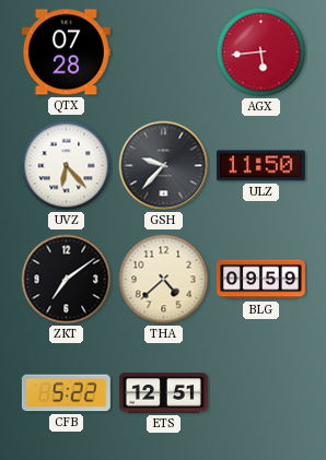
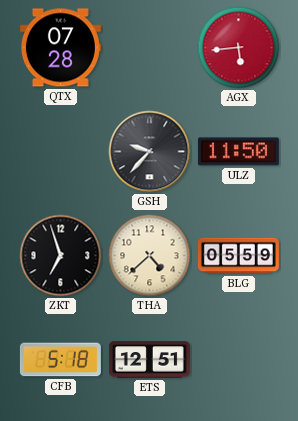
UVZ: 6:23 -> none (67, 166)
ZKT: 7:09 -> 6:57 (61, 256)
BLG: 09:59 -> 05:59 (238, 256)
CFB: 5:22 -> 5:18 (60, 360)
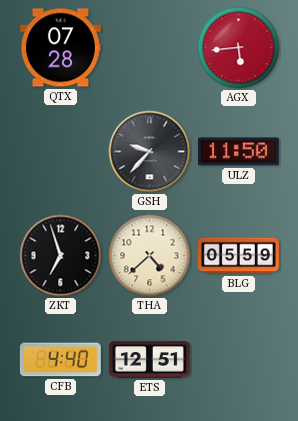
CFB: 5:18 -> 4:40 (60, 360)
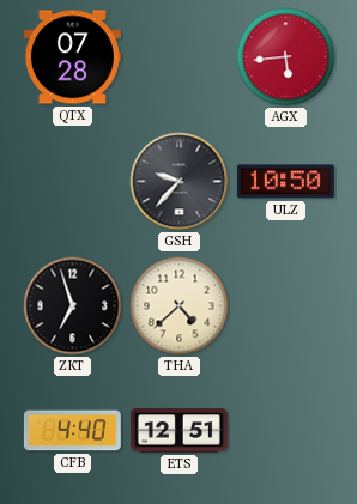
ULZ: 11:50 -> 10:50 (285, 182)
BLG: 05:59 -> none (238, 256)
